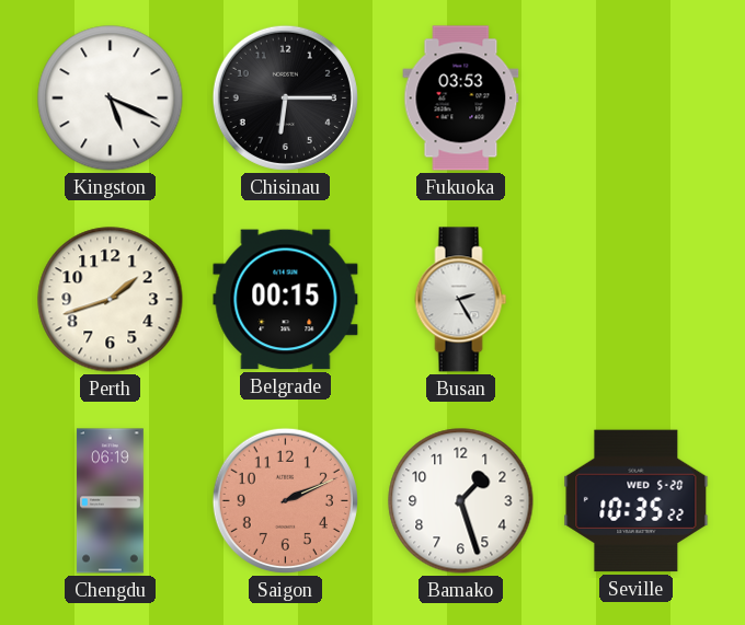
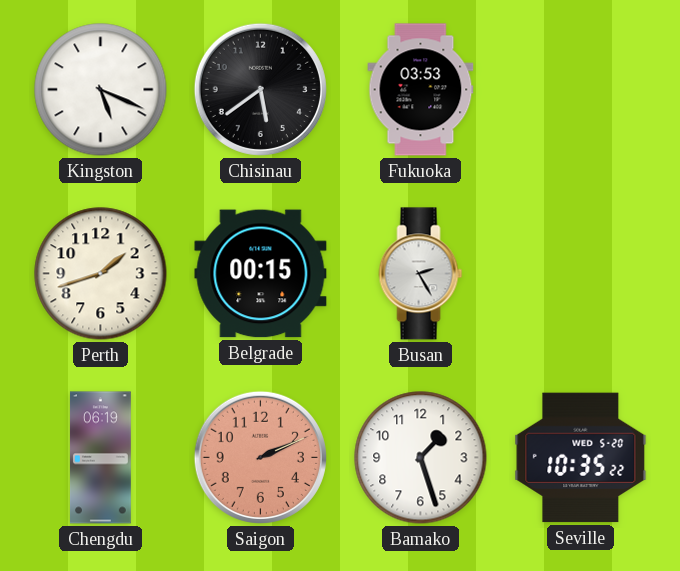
Chisinau: 6:15 -> 5:39 (260, 89)
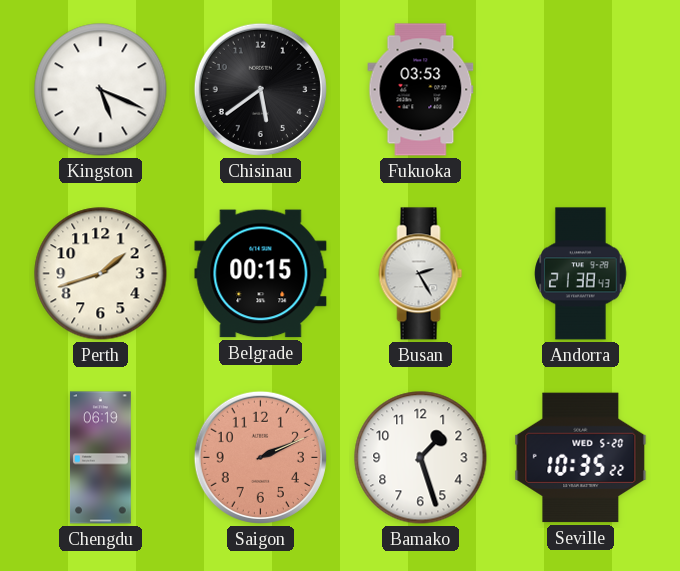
Andorra: none -> 21:38 (581, 274)
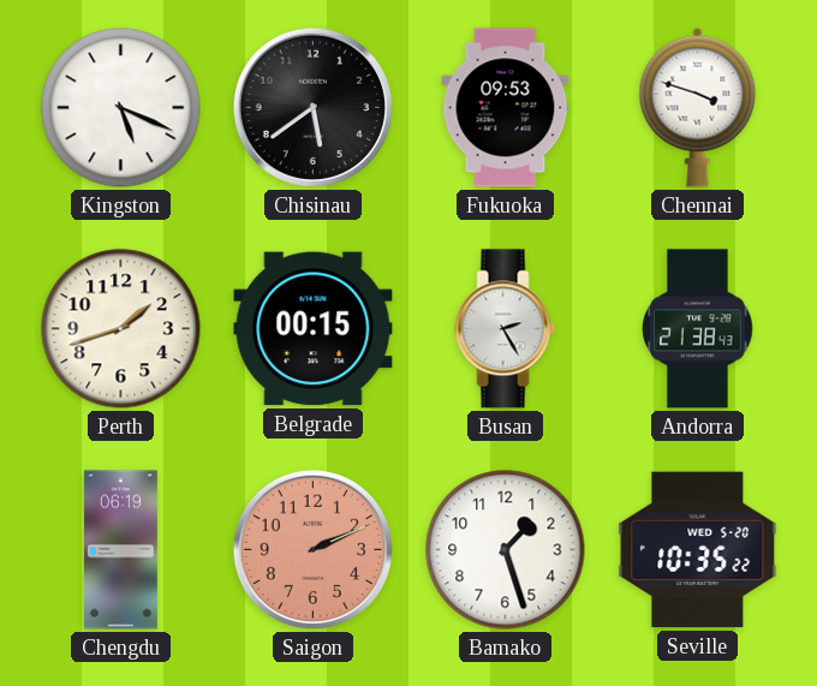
Fukuoka: 03:53 -> 09:53 (506, 108)
Chennai: none -> 3:48 (698, 107)
